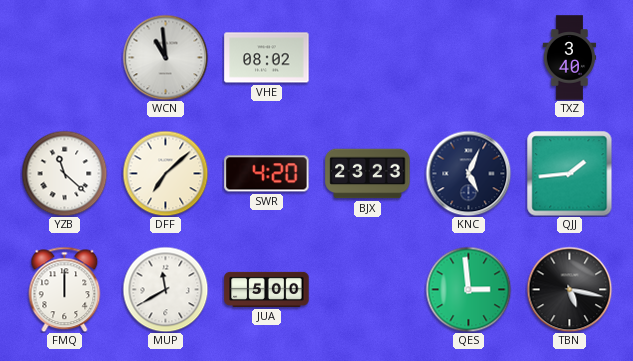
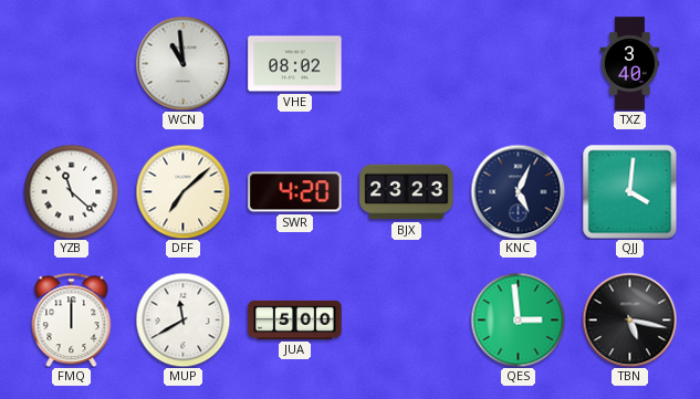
QJJ: 1:44 -> 4:01 (629, 191)
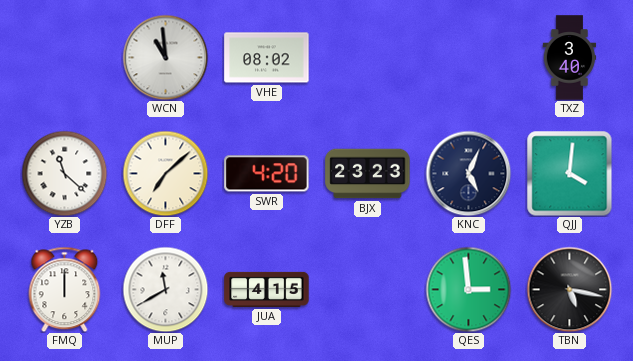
JUA: 5:00 -> 4:15 (267, 289)
